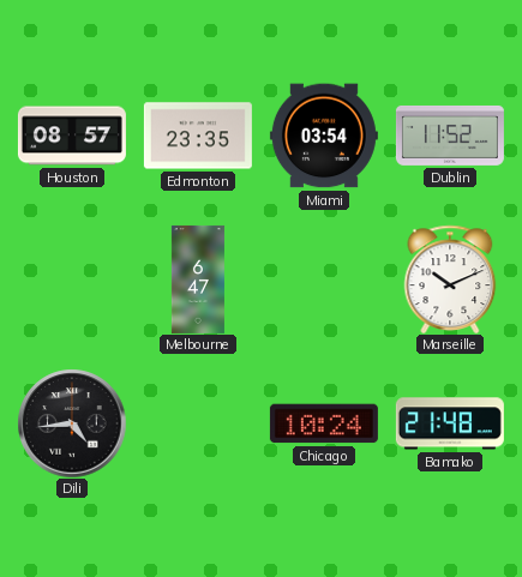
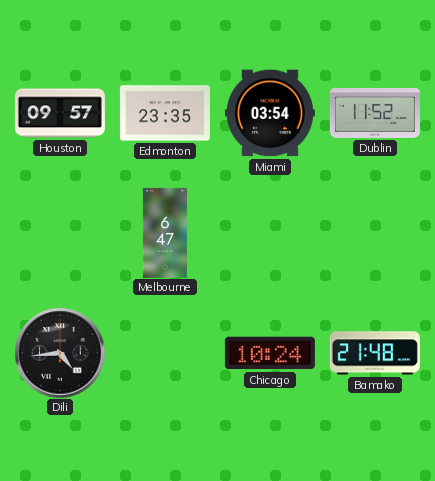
Houston: 08:57 -> 09:57 (60, 113)
Marseille: 10:11 -> none (450, 280)
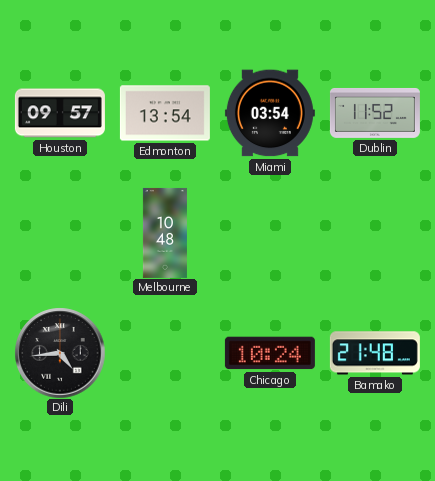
Edmonton: 23:35 -> 13:54 (165, 113)
Melbourne: 6:47 -> 10:48 (165, 233)
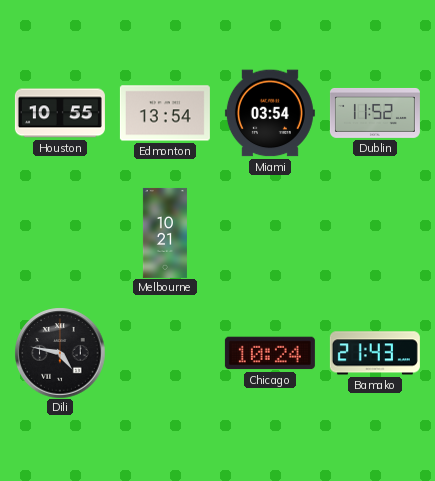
Houston: 09:57 -> 10:55 (60, 113)
Melbourne: 10:48 -> 10:21 (165, 233)
Dili: 4:44 -> 4:47 (60, 353)
Bamako: 21:48 -> 21:43 (375, 353)
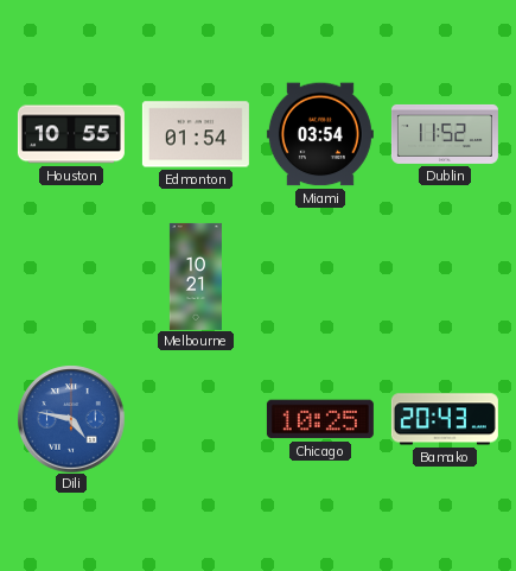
Edmonton: 13:54 -> 01:54 (196, 134)
Dili dial: black -> blue (71, 419)
Chicago: 10:24 -> 10:25 (320, 419)
Bamako: 21:43 -> 20:43 (445, 419)
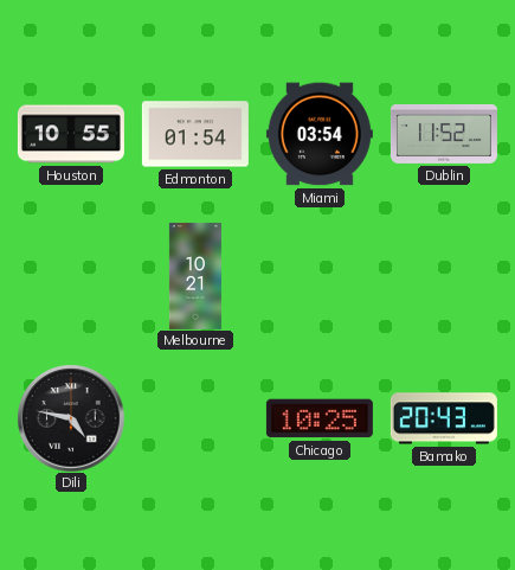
Dili dial: blue -> black (71, 418)
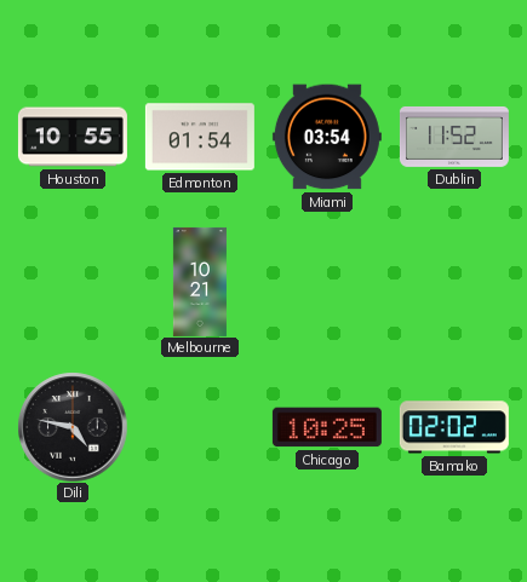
Bamako: 20:43 -> 02:02 (454, 427)
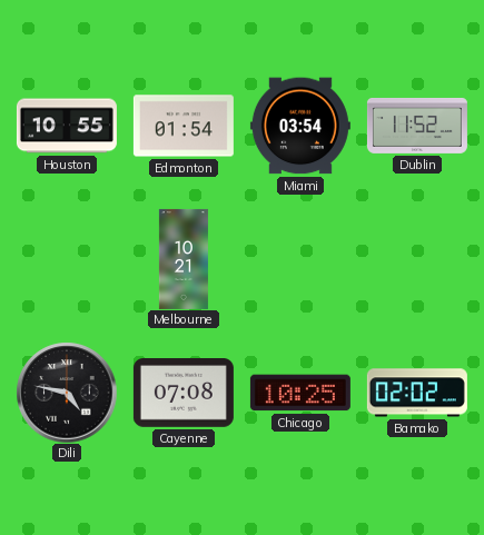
Cayenne: none -> 07:08 (184, 394)
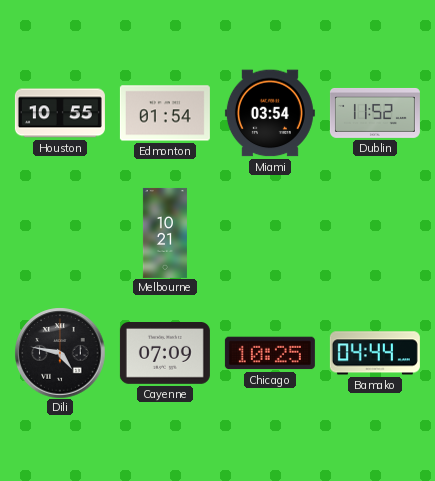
Cayenne: 07:08 -> 07:09 (165, 354)
Bamako: 02:02 -> 04:44 (375, 353)
